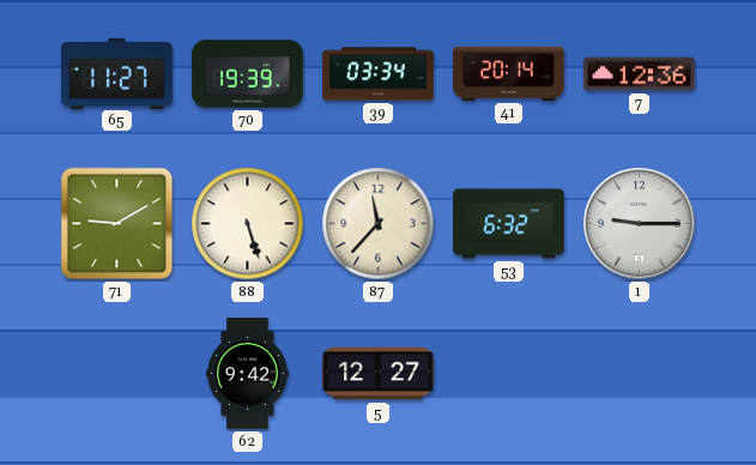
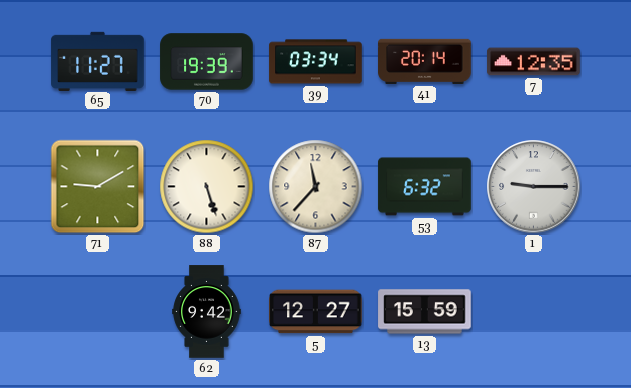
7: 12:36 -> 12:35 (534, 62)
13: none -> 15:59 (425, 312)
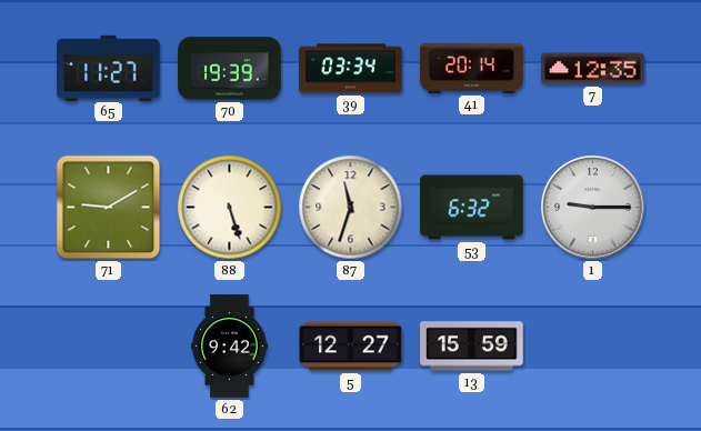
87: 11:37 -> 11:33 (351, 208)
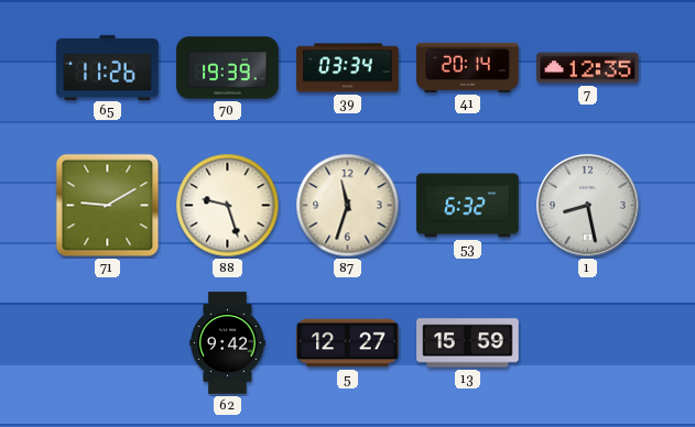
65: 11:27 -> 11:26 (108, 67)
88: 5:27 -> 9:27 (228, 206)
1: 9:15 -> 8:28 (588, 206)
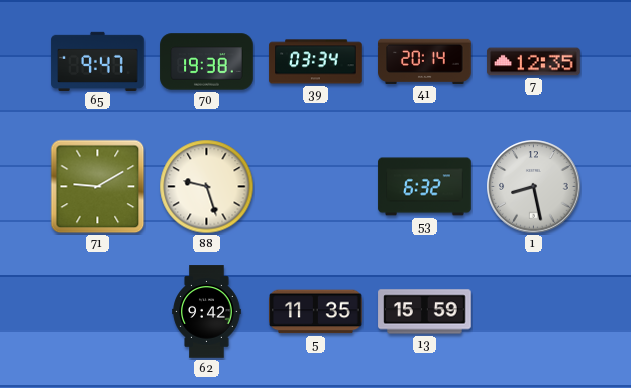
65: 11:26 -> 9:47 (98, 61)
70: 19:39 -> 19:38 (207, 62)
87: 11:33 -> none (348, 206)
5: 12:27 -> 11:35 (316, 312)
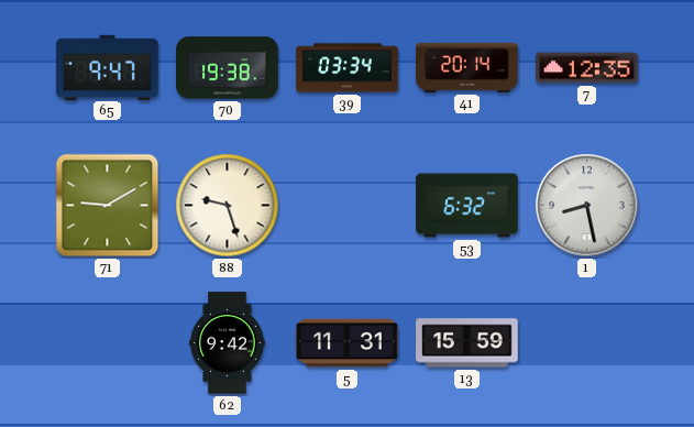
5: 11:35 -> 11:31 (348, 343)
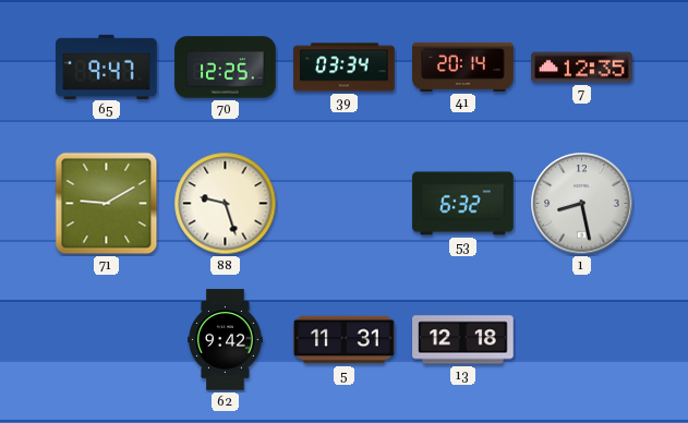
70: 19:38 -> 12:25 (226, 68)
13: 15:59 -> 12:18 (463, 340)
